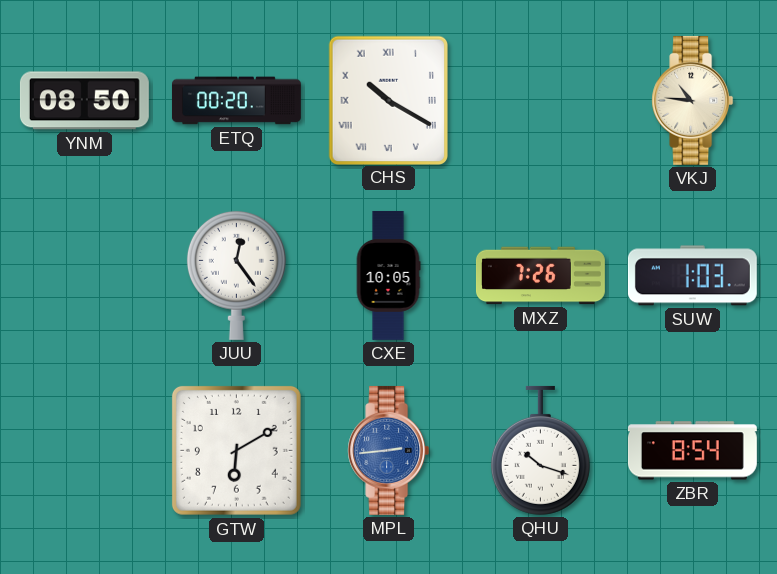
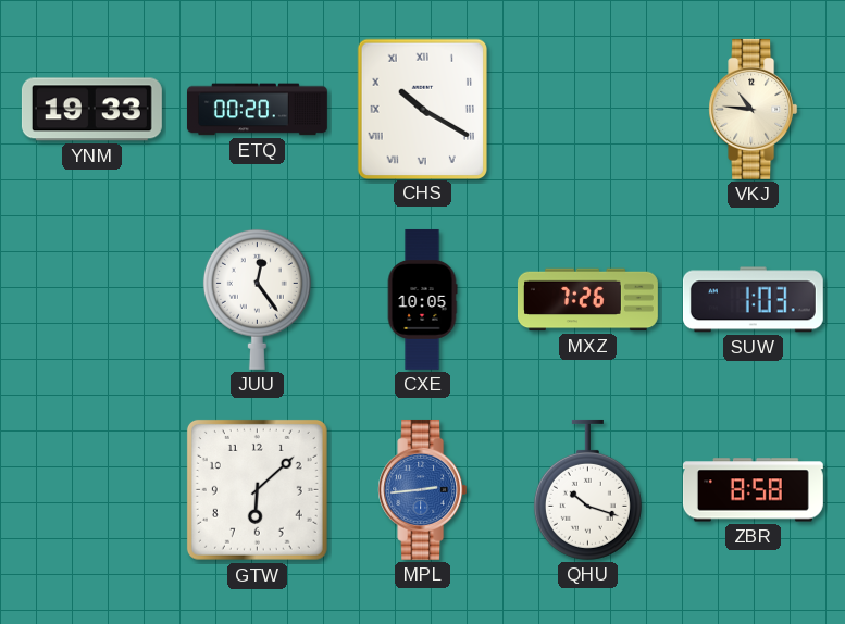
YNM: 08:50 -> 19:33 (91, 110)
GTW: 6:10 -> 6:08 (257, 489)
ZBR: 8:54 -> 8:58 (753, 490)
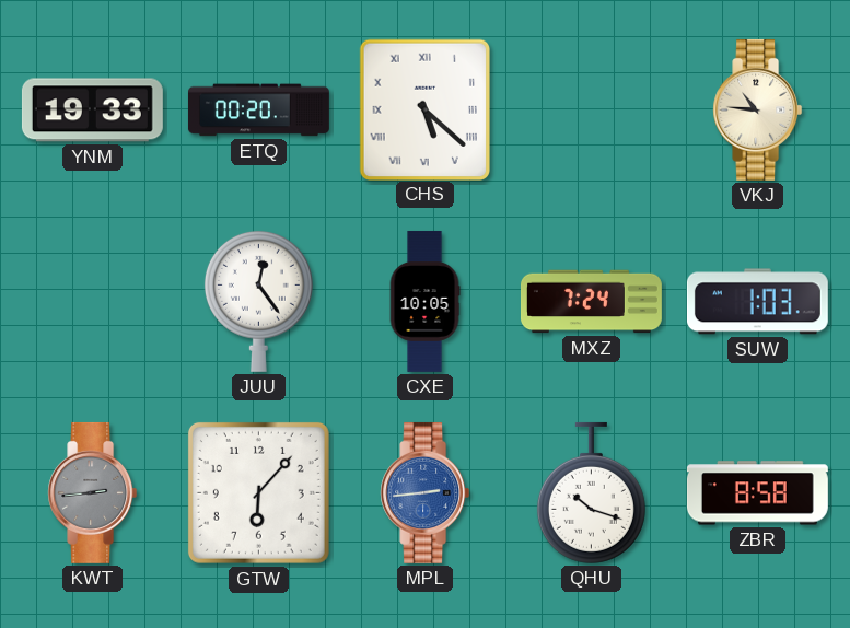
CHS: 10:20 -> 5:22 (424, 109)
MXZ: 7:26 -> 7:24 (591, 302)
KWT: none -> 2:44 (93, 492)
GTW: 6:08 -> 6:07 (258, 492)
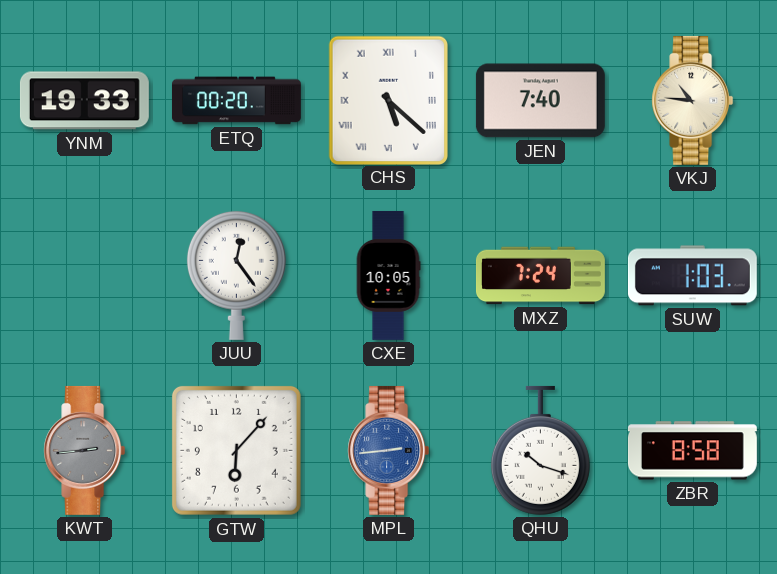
JEN: none -> 7:40 (540, 101)
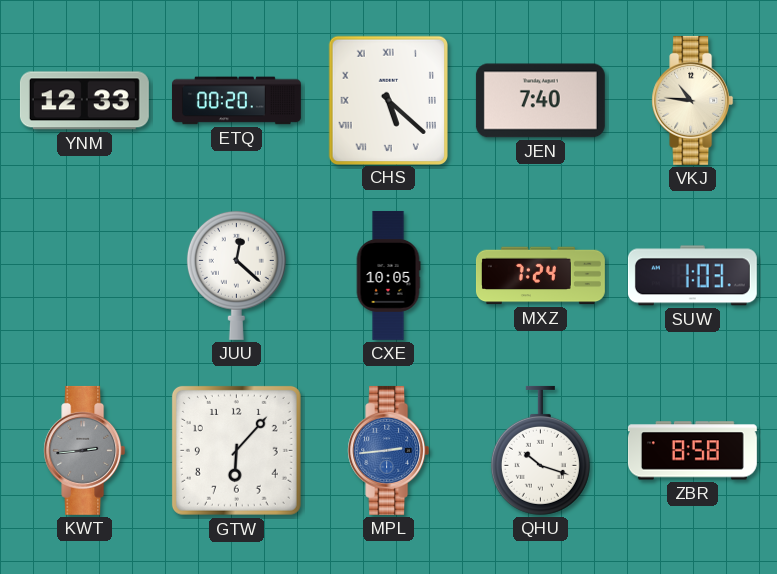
YNM: 19:33 -> 12:33 (84, 101)
JUU: 12:24 -> 12:22 (236, 275)
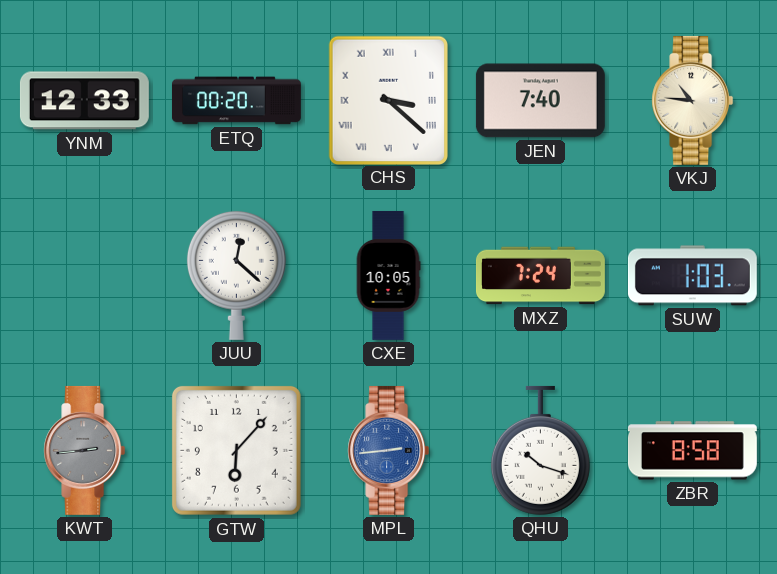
CHS: 5:22 -> 3:22 (388, 100)
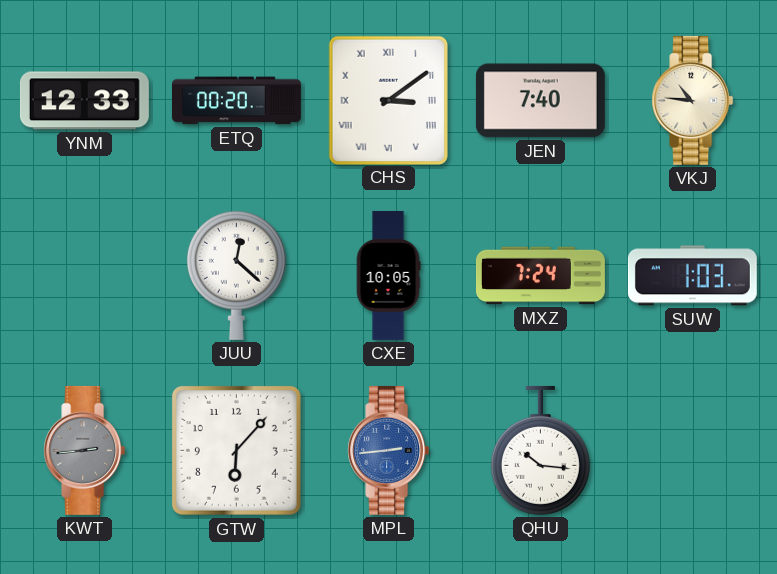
CHS: 3:22 -> 3:09 (388, 100)
QHU: 10:18 -> 10:16 (540, 450)
ZBR: 8:58 -> none (692, 451)
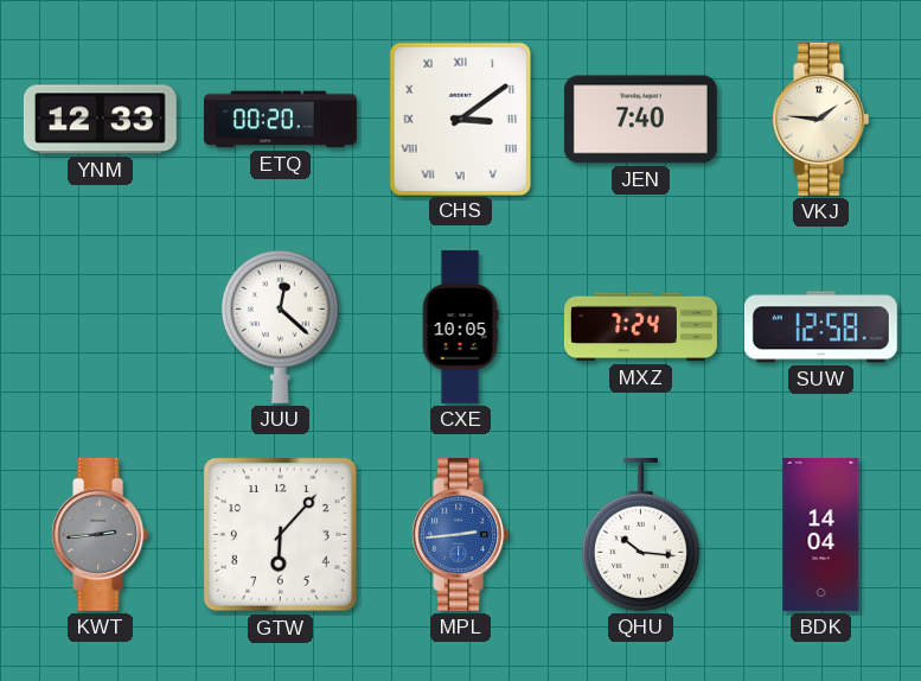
VKJ: 10:46 -> 1:46 (821, 119)
SUW: 1:03 -> 12:58 (820, 327)
BDK: none -> 14:04 (821, 534)
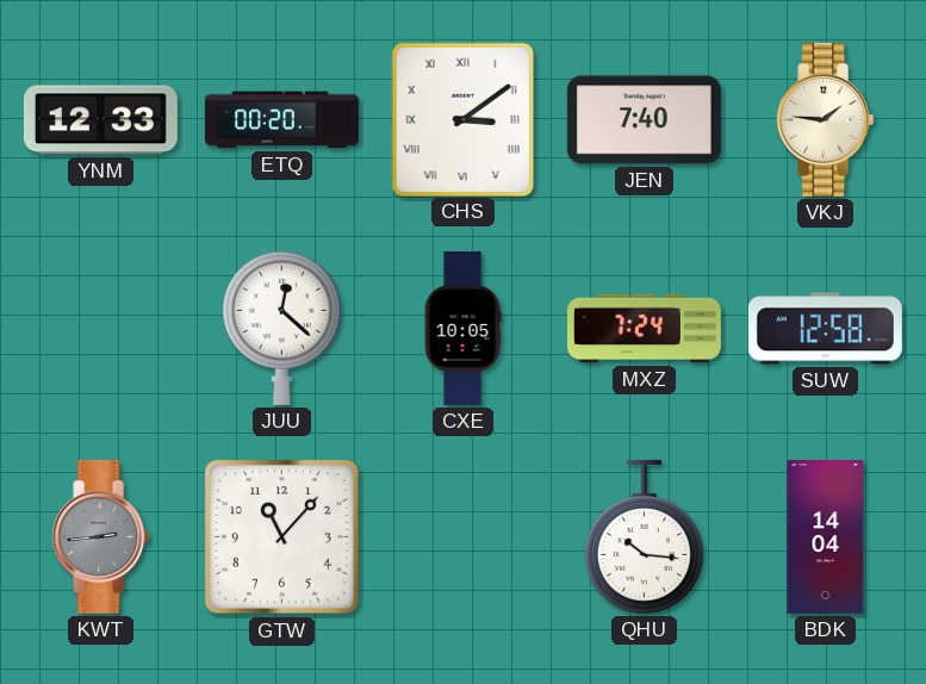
GTW: 6:07 -> 11:07 (281, 536)
MPL: 2:44 -> none (461, 534)
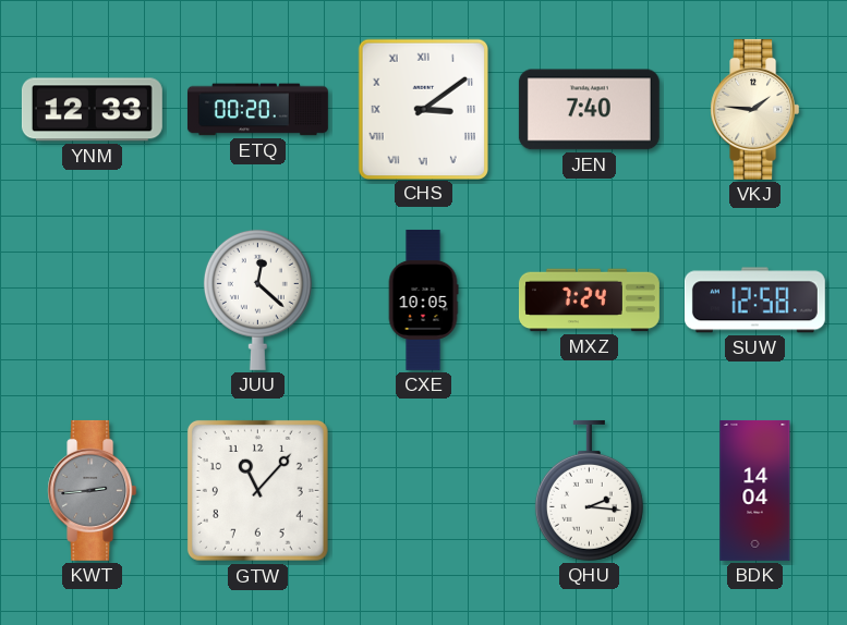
QHU: 10:16 -> 2:16 (589, 490)
